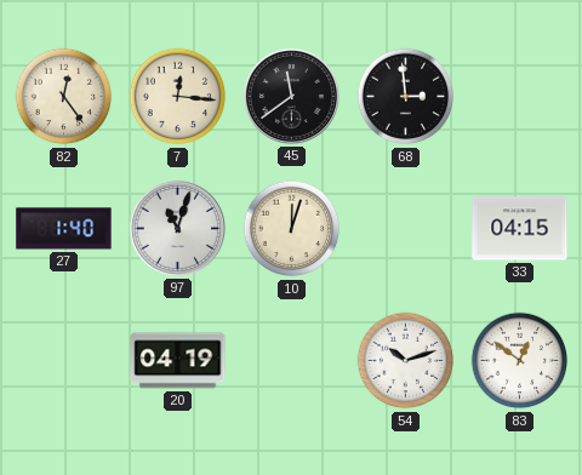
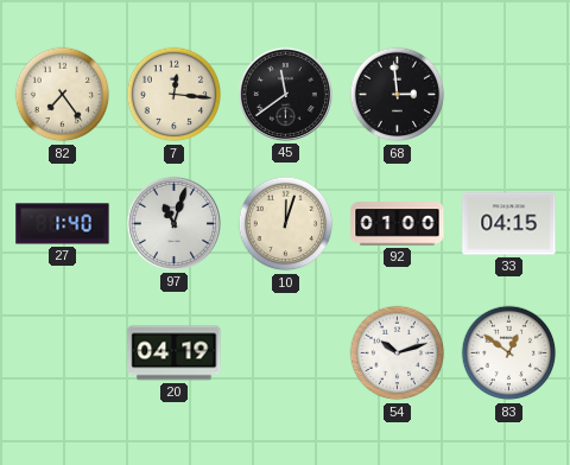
82: 12:24 -> 7:24 (63, 95)
92: none -> 01:00 (398, 224)
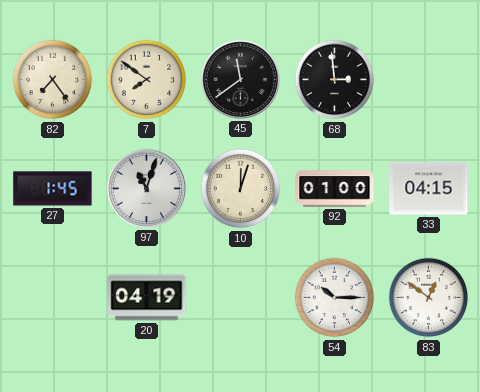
7: 12:16 -> 7:51 (147, 80)
27: 1:40 -> 1:45 (53, 189)
54: 10:12 -> 10:15 (335, 298)
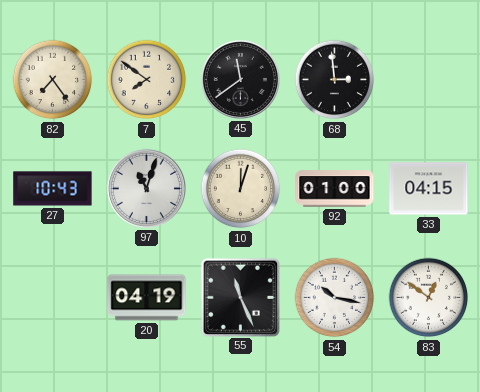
27: 1:45 -> 10:43 (53, 189)
55: none -> 11:26 (240, 297)
54: 10:15 -> 10:17 (335, 298)
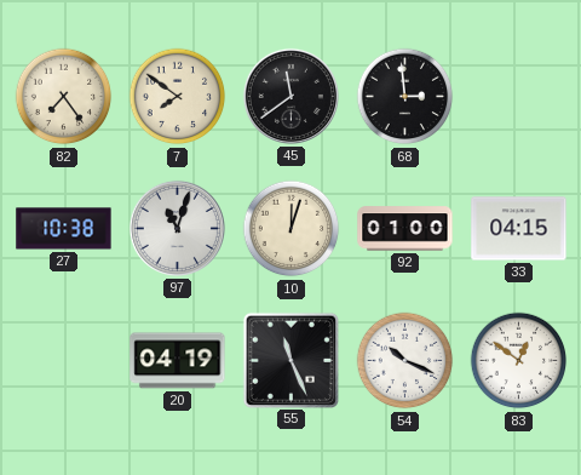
27: 10:43 -> 10:38 (64, 229)
54: 10:17 -> 10:19 (405, 361)
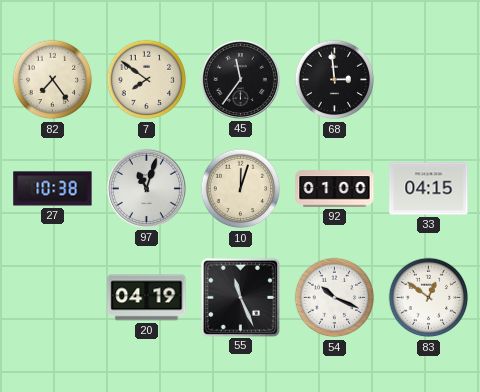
45: 11:39 -> 11:36 (240, 79)
